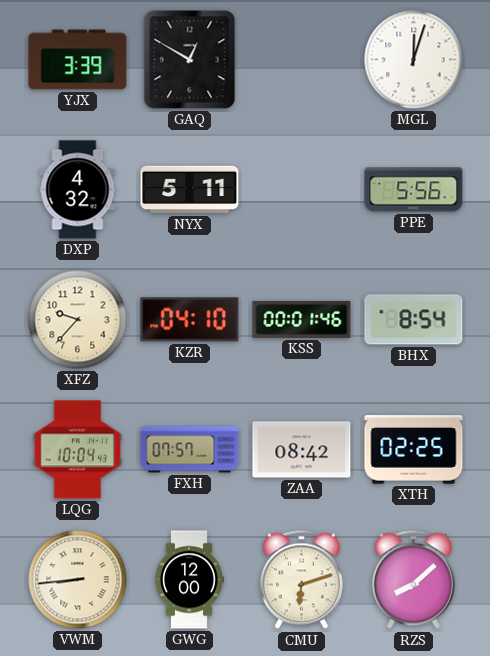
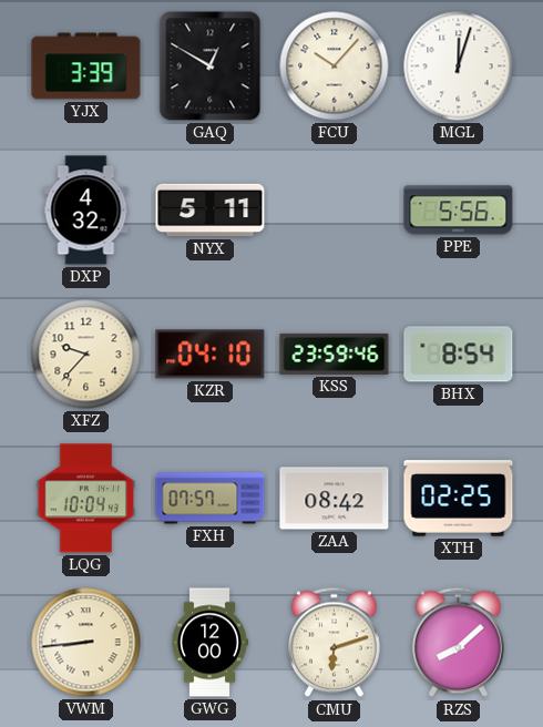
FCU: none -> 10:07 (335, 66)
KSS: 00:01 -> 23:59 (335, 354)
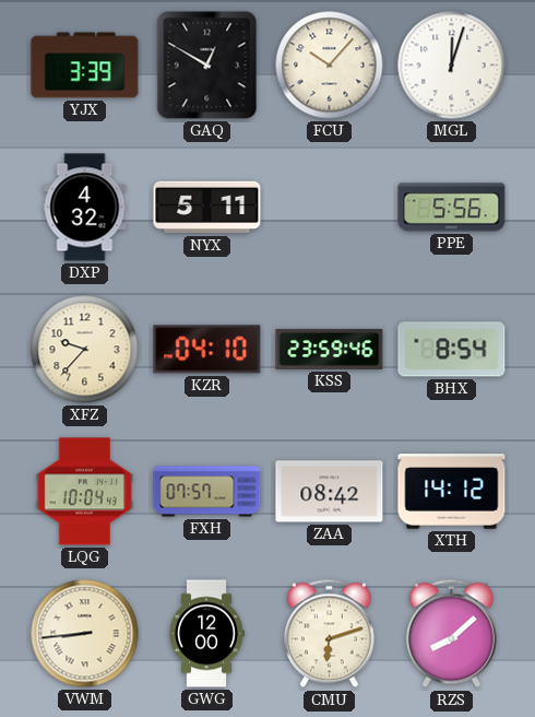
XTH: 02:25 -> 14:12 (452, 492)
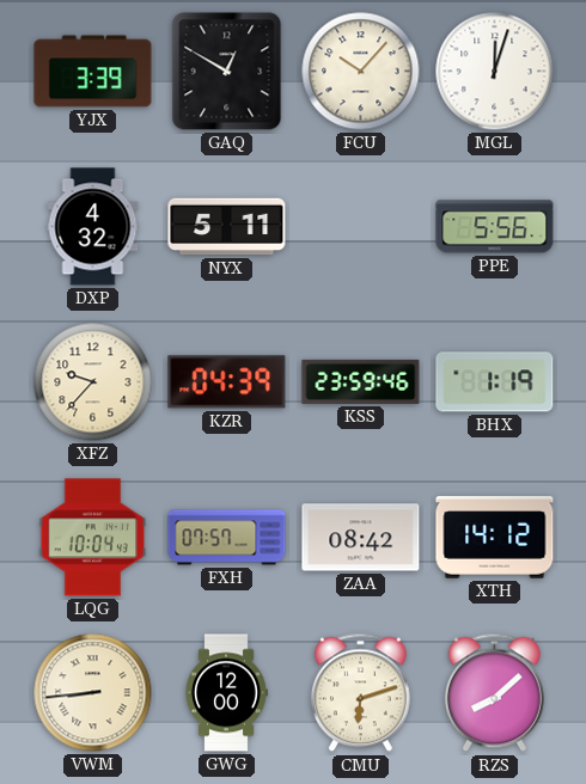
KZR: 04:10 -> 04:39 (227, 382)
BHX: 8:54 -> 1:19 (495, 382)
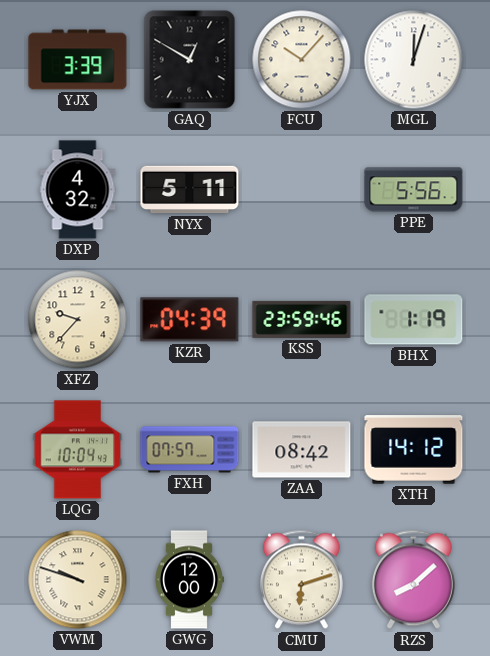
VWM: 8:44 -> 9:48 (78, 580)
